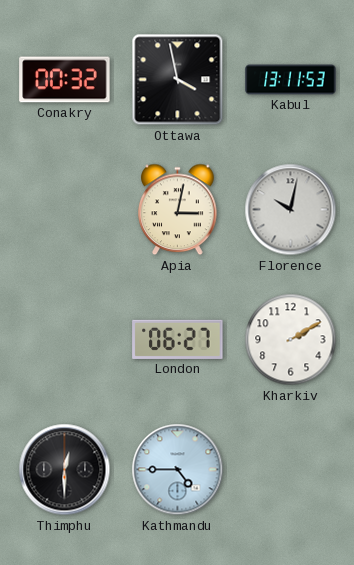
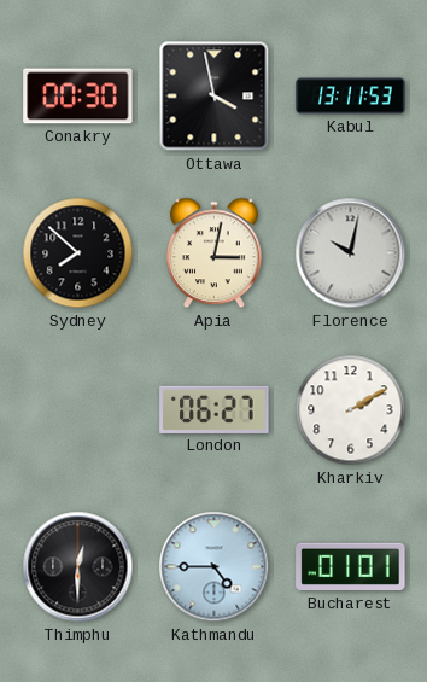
Conakry: 00:32 -> 00:30 (78, 97)
Sydney: none -> 7:52 (78, 253)
Bucharest: none -> 01:01 (351, 567)
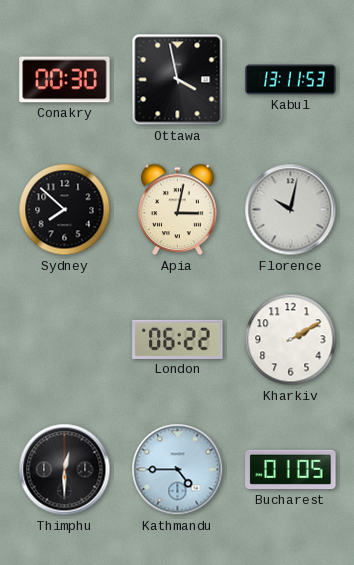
London: 06:27 -> 06:22 (178, 339)
Bucharest: 01:01 -> 01:05 (291, 470)
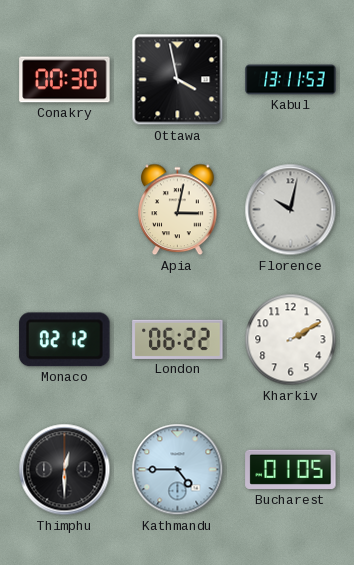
Sydney: 7:52 -> none (65, 210)
Monaco: none -> 02:12 (65, 340)
